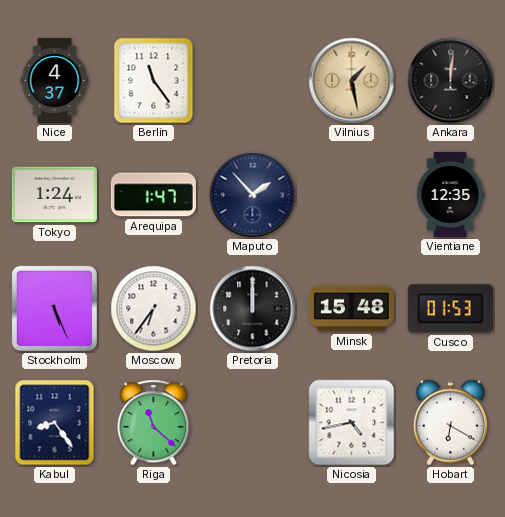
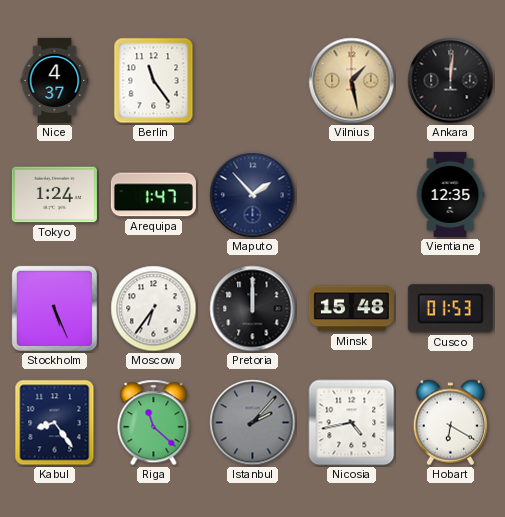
Istanbul: none -> 2:07 (253, 423)
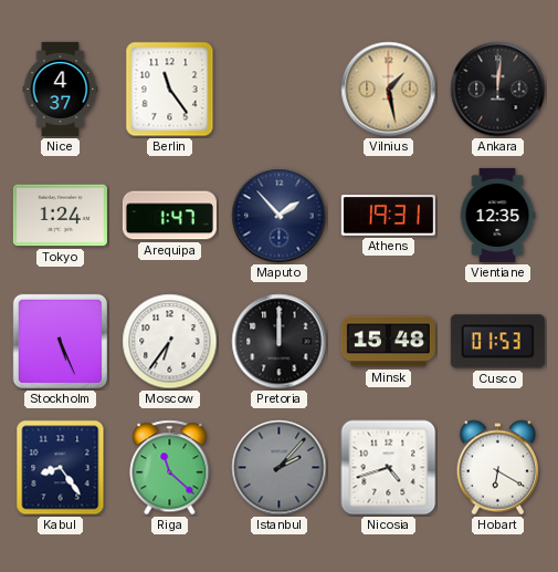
Athens: none -> 19:31 (388, 216)
Nicosia: 4:43 -> 4:42 (389, 468)
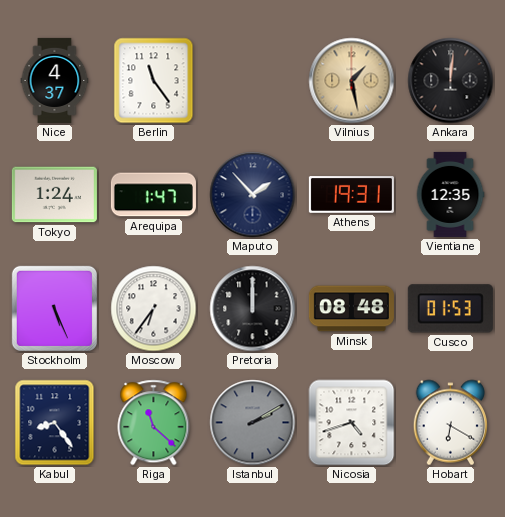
Minsk: 15:48 -> 08:48 (351, 309)
Istanbul: 2:07 -> 2:10 (253, 423)
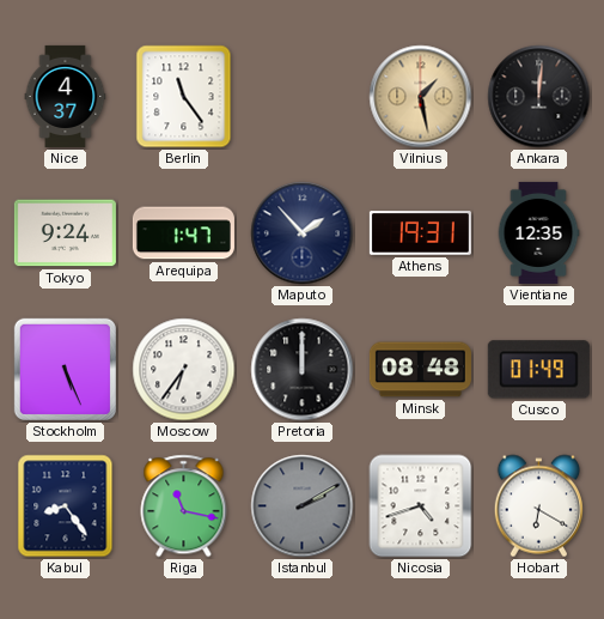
Tokyo: 1:24 -> 9:24 (65, 233)
Cusco: 01:53 -> 01:49 (538, 370)
Riga: 11:22 -> 11:17 (184, 506)
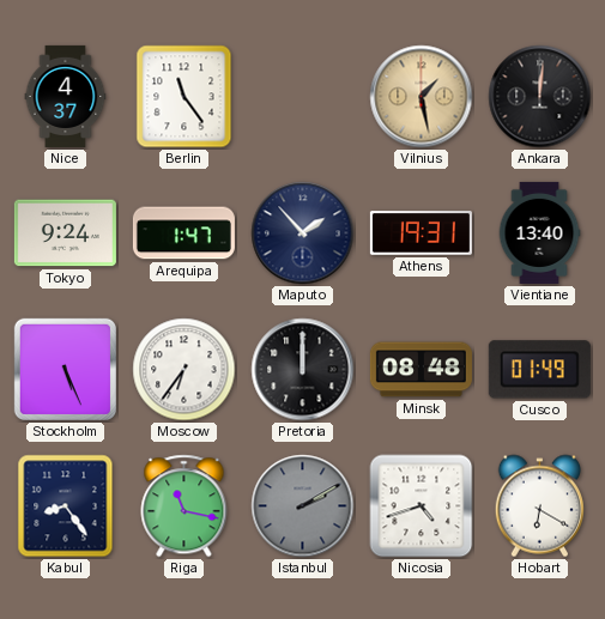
Vientiane: 12:35 -> 13:40 (539, 232)
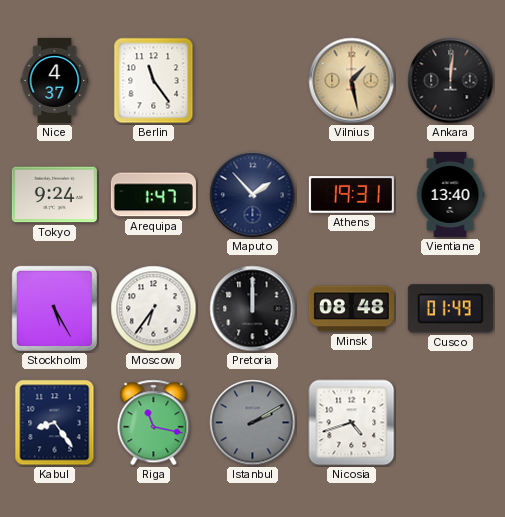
Stockholm: 5:26 -> 5:25 (54, 308)
Hobart: 6:20 -> none (539, 506)
